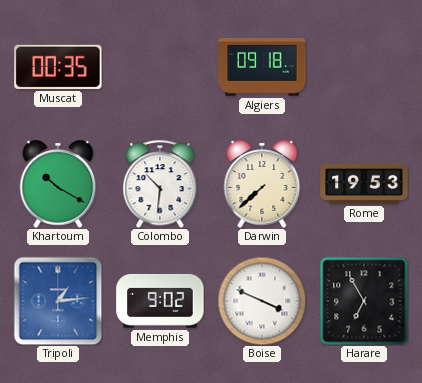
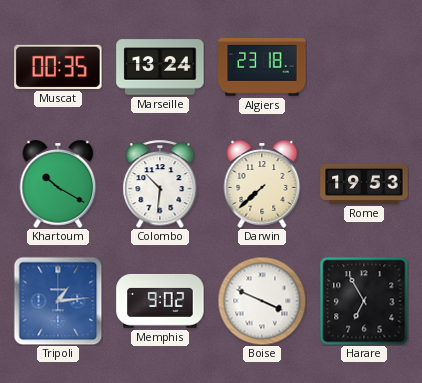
Marseille: none -> 13:24 (160, 67)
Algiers: 09:18 -> 23:18 (262, 68)
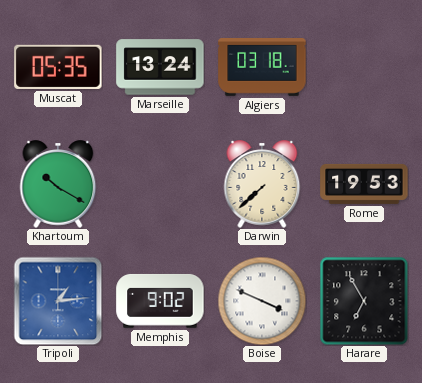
Muscat: 00:35 -> 05:35 (58, 67)
Algiers: 23:18 -> 03:18 (262, 68)
Colombo: 10:31 -> none (160, 184)
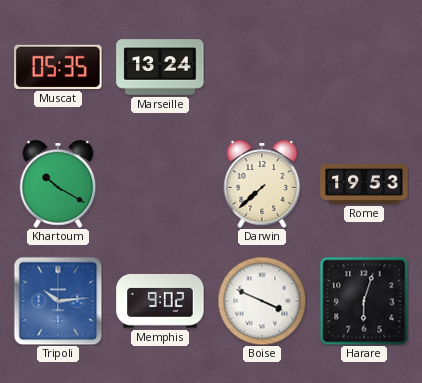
Algiers: 03:18 -> none (262, 68)
Tripoli: 1:14 -> 10:14 (58, 301)
Harare: 6:55 -> 6:03 (364, 301)
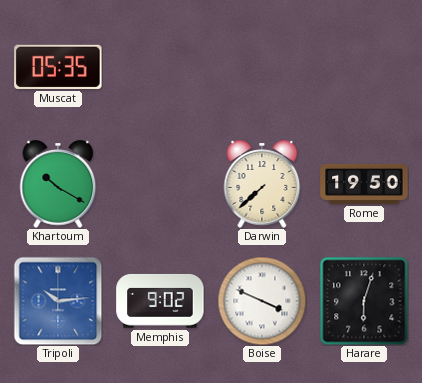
Marseille: 13:24 -> none (160, 67)
Rome: 19:53 -> 19:50 (364, 184)
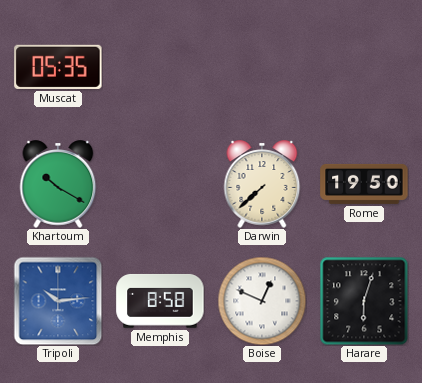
Memphis: 9:02 -> 8:58 (160, 301)
Boise: 3:49 -> 12:49 (262, 301)
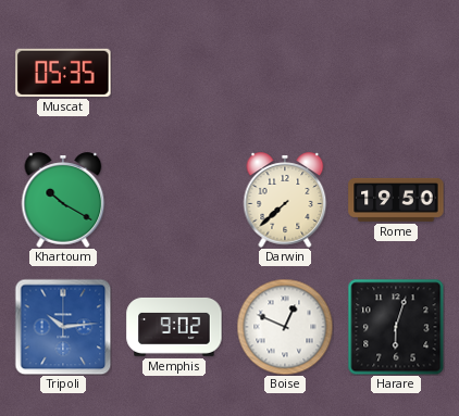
Memphis: 8:58 -> 9:02 (174, 327)
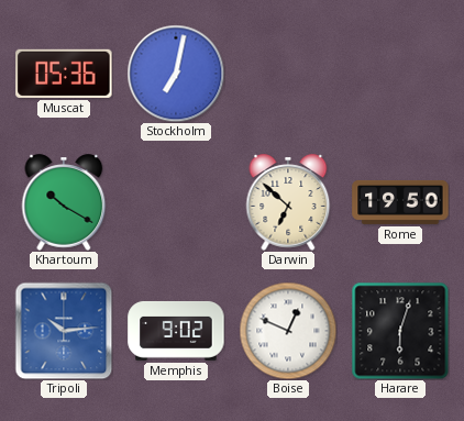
Muscat: 05:35 -> 05:36 (64, 74)
Stockholm: none -> 7:02 (176, 74)
Darwin: 7:38 -> 6:52 (288, 202)
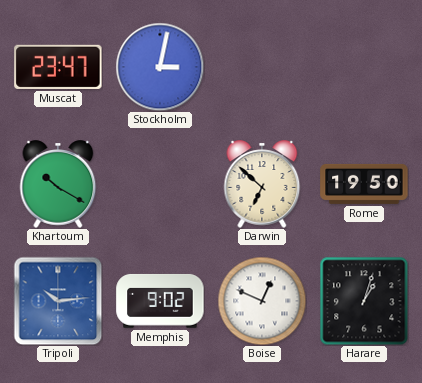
Muscat: 05:36 -> 23:47 (58, 67)
Stockholm: 7:02 -> 3:02 (160, 67)
Harare: 6:03 -> 1:03 (364, 301)
